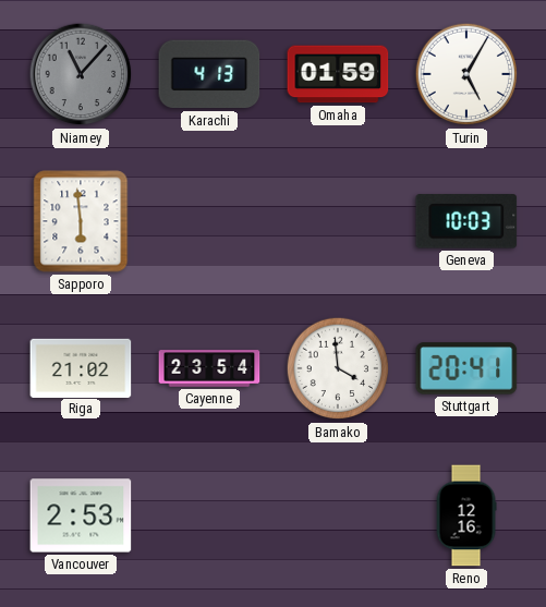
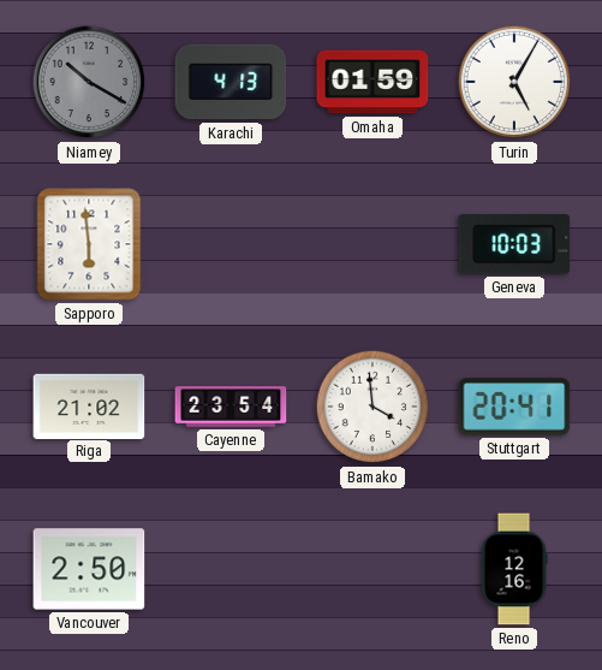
Niamey: 11:07 -> 10:20 (89, 82)
Vancouver: 2:53 -> 2:50 (89, 569)
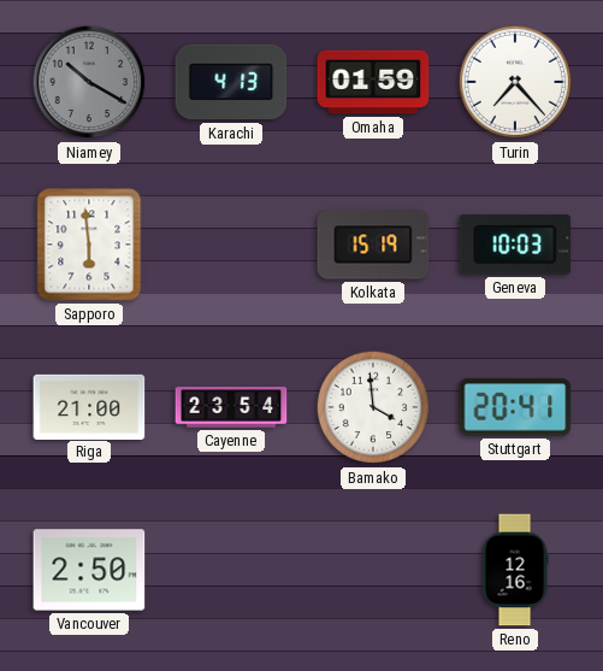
Turin: 5:05 -> 7:23 (515, 82)
Kolkata: none -> 15:19 (373, 245)
Riga: 21:02 -> 21:00 (89, 406)
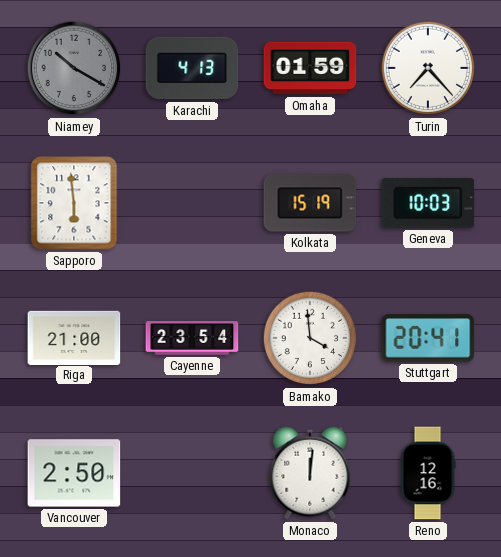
Monaco: none -> 12:01 (310, 473)
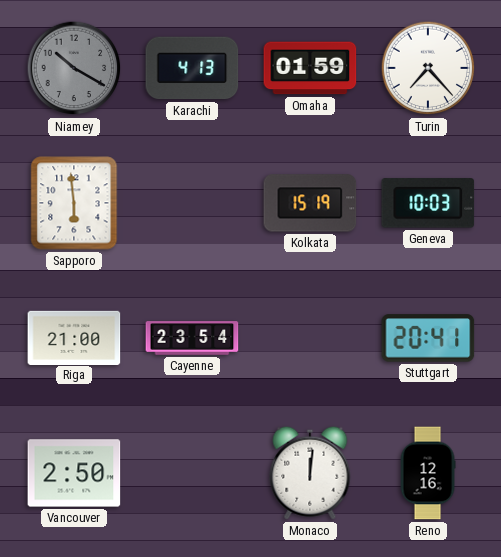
Bamako: 3:59 -> none (310, 338)
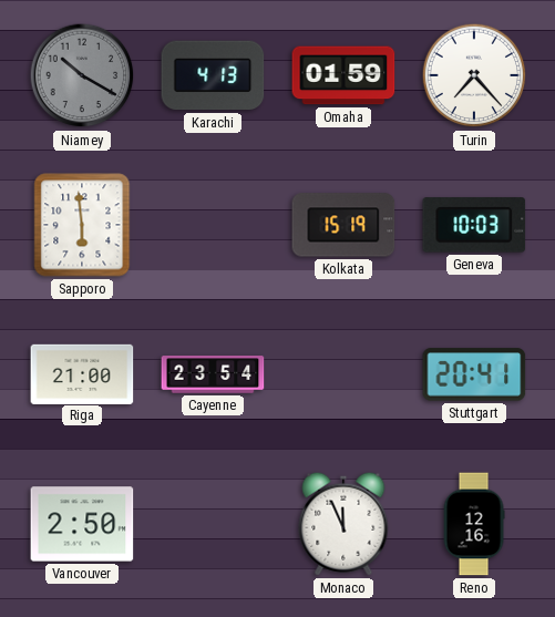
Monaco: 12:01 -> 11:56 (343, 524)
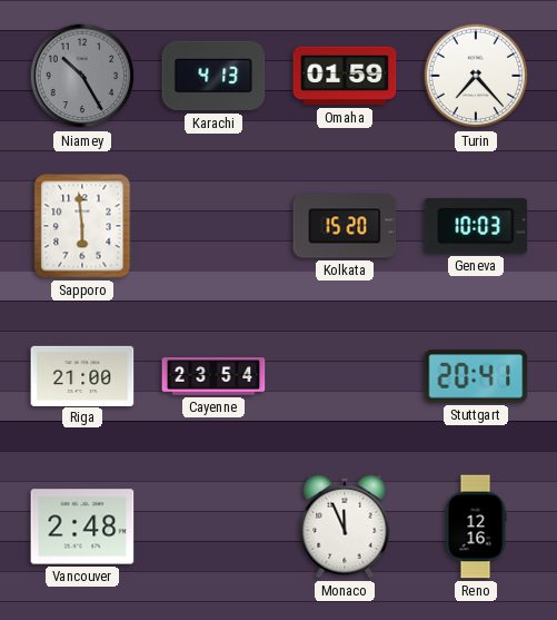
Niamey: 10:20 -> 10:25 (82, 76)
Kolkata: 15:19 -> 15:20 (345, 226)
Vancouver: 2:50 -> 2:48 (82, 526)
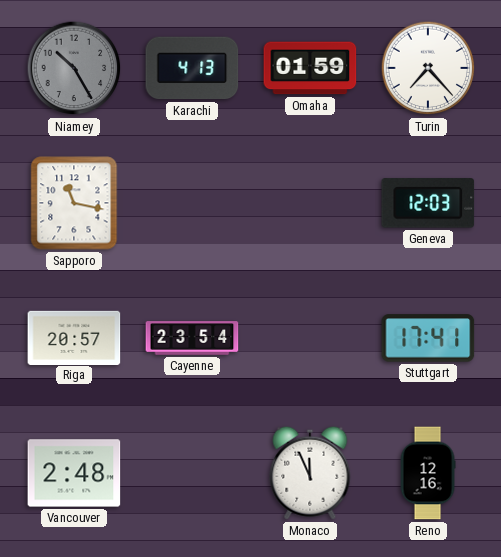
Sapporo: 5:59 -> 11:17 (74, 203)
Kolkata: 15:20 -> none (345, 226)
Geneva: 10:03 -> 12:03 (428, 203)
Riga: 21:00 -> 20:57 (74, 337)
Stuttgart: 20:41 -> 17:41 (428, 338)
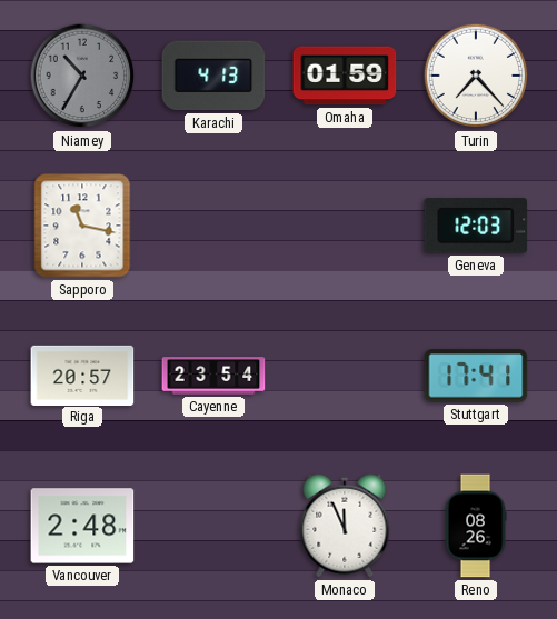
Niamey: 10:25 -> 10:35 (82, 76)
Reno: 12:16 -> 08:26 (476, 526)
